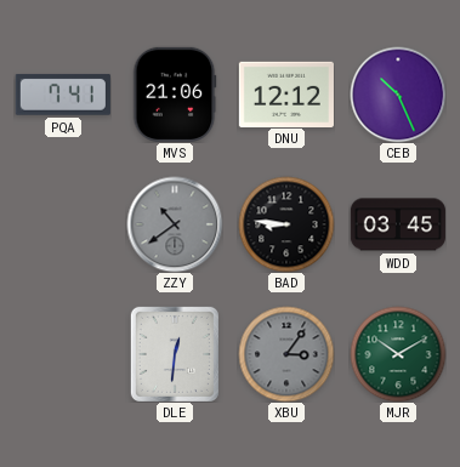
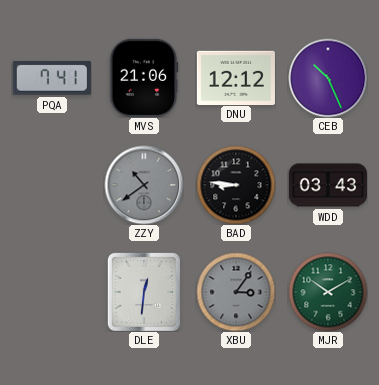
WDD: 03:45 -> 03:43 (328, 185)
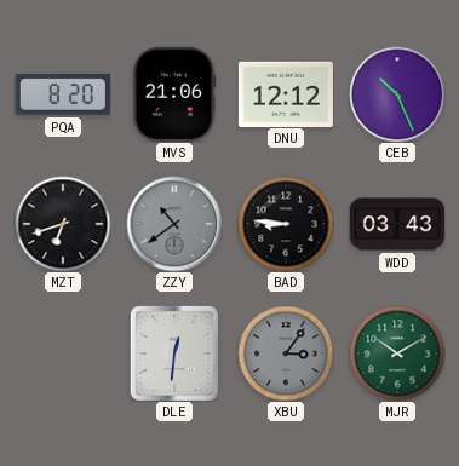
PQA: 7:41 -> 8:20 (63, 94)
MZT: none -> 6:42 (63, 224)
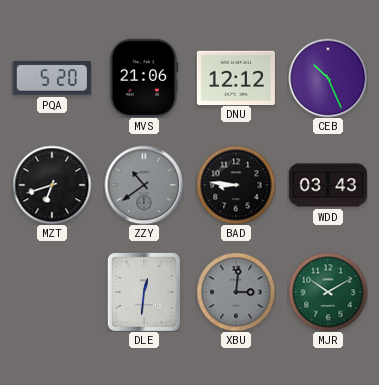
PQA: 8:20 -> 5:20 (52, 78)
XBU: 3:06 -> 3:01 (236, 292)
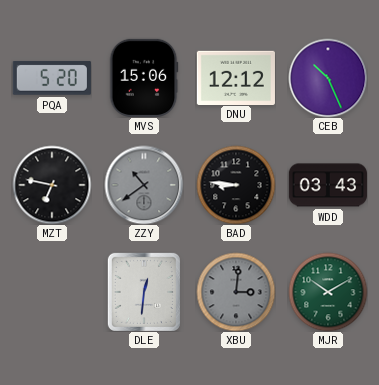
MVS: 21:06 -> 15:06 (144, 78)
MZT: 6:42 -> 6:47 (52, 185)
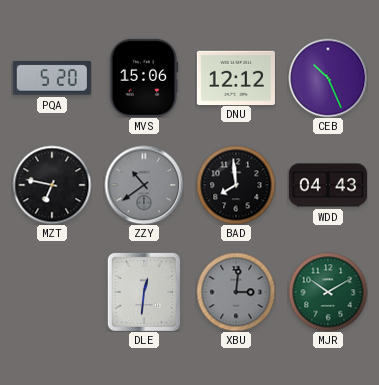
BAD: 8:46 -> 7:59 (236, 185)
WDD: 03:43 -> 04:43 (328, 185)
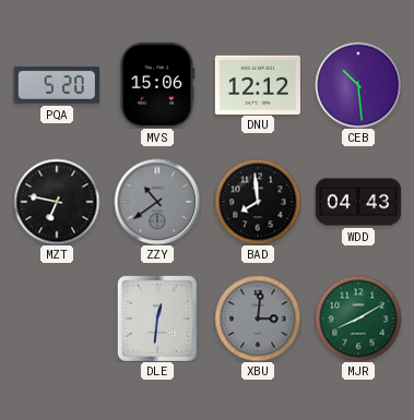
CEB: 10:26 -> 10:29 (358, 85)
MJR: 10:10 -> 8:10 (358, 319)
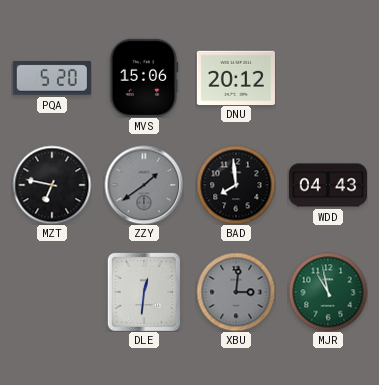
DNU: 12:12 -> 20:12 (236, 77)
CEB: 10:29 -> none (358, 85)
ZZY: 10:39 -> 1:39 (144, 185)
MJR: 8:10 -> 10:58 (328, 292)
